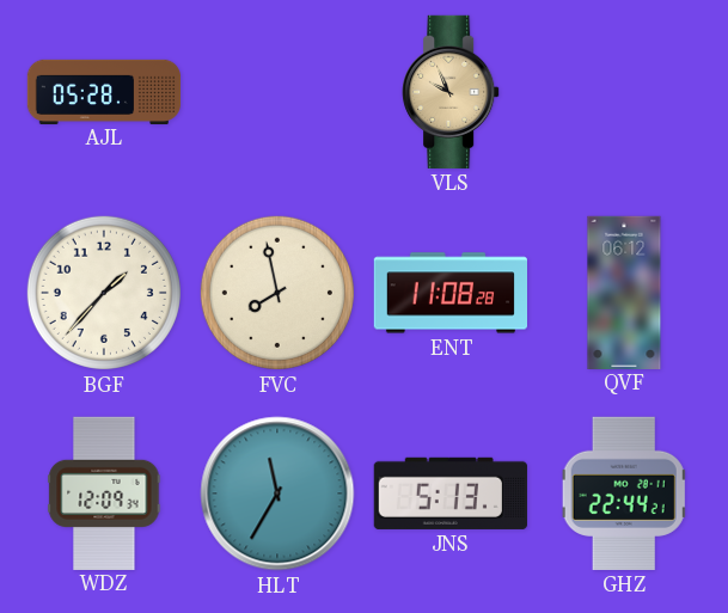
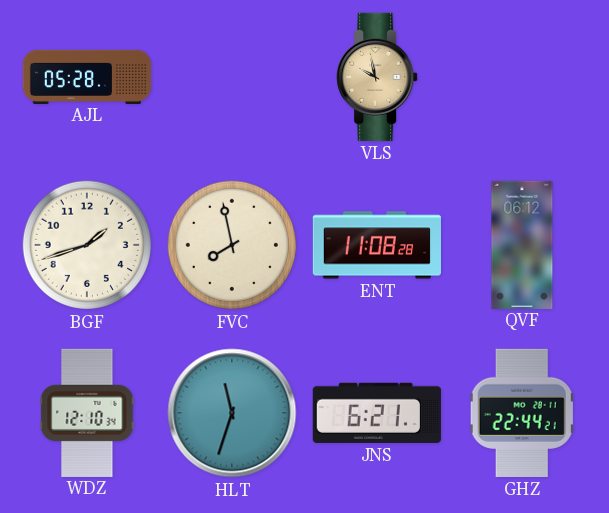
VLS: 9:56 -> 9:58 (377, 77)
BGF: 1:37 -> 1:42 (87, 245)
WDZ: 12:09 -> 12:10 (87, 412)
HLT: 11:35 -> 11:33 (232, 413)
JNS: 5:13 -> 6:21 (377, 413)
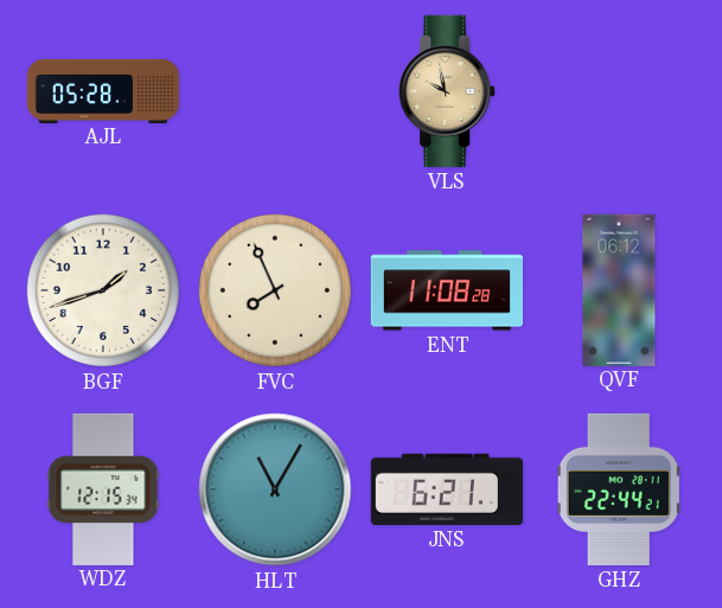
FVC: 7:58 -> 7:56 (275, 290)
WDZ: 12:10 -> 12:15 (103, 488)
HLT: 11:33 -> 11:05 (275, 489)
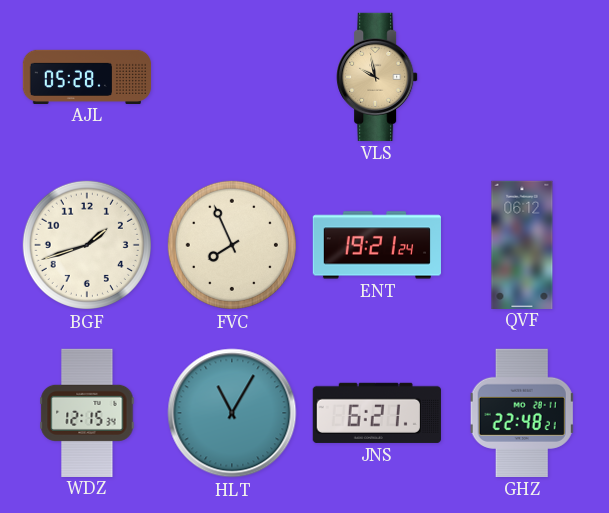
ENT: 11:08 -> 19:21 (376, 245)
GHZ: 22:44 -> 22:48 (522, 413)
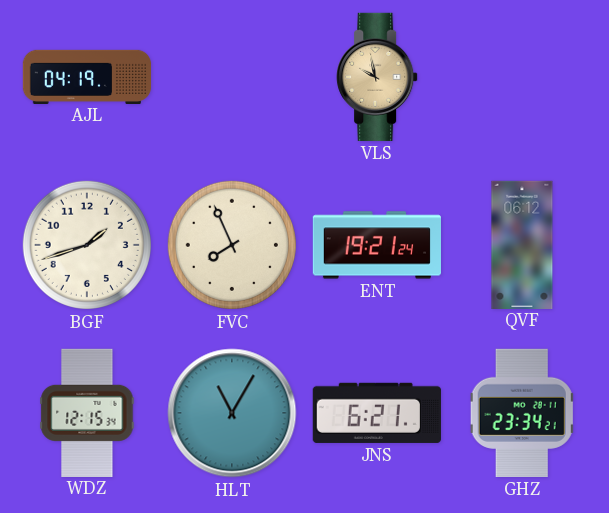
AJL: 05:28 -> 04:19 (87, 76)
GHZ: 22:48 -> 23:34 (522, 413)
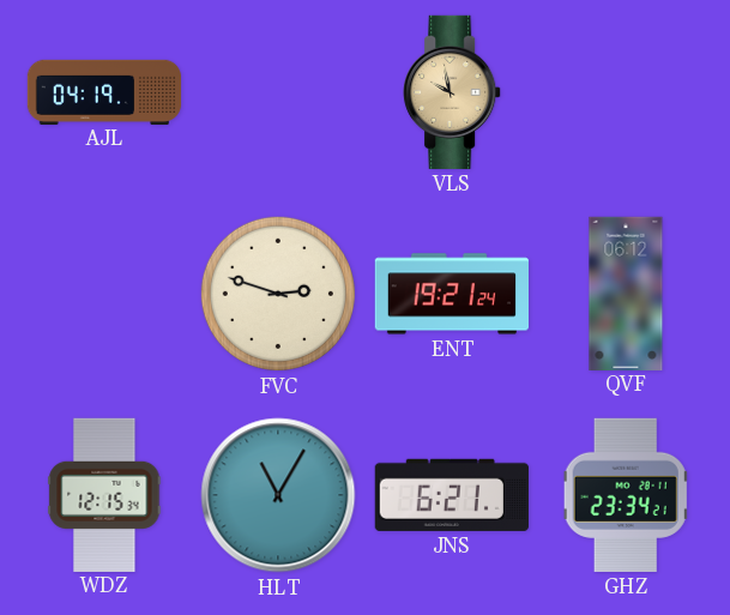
BGF: 1:42 -> none (87, 245)
FVC: 7:56 -> 2:48 (278, 294)
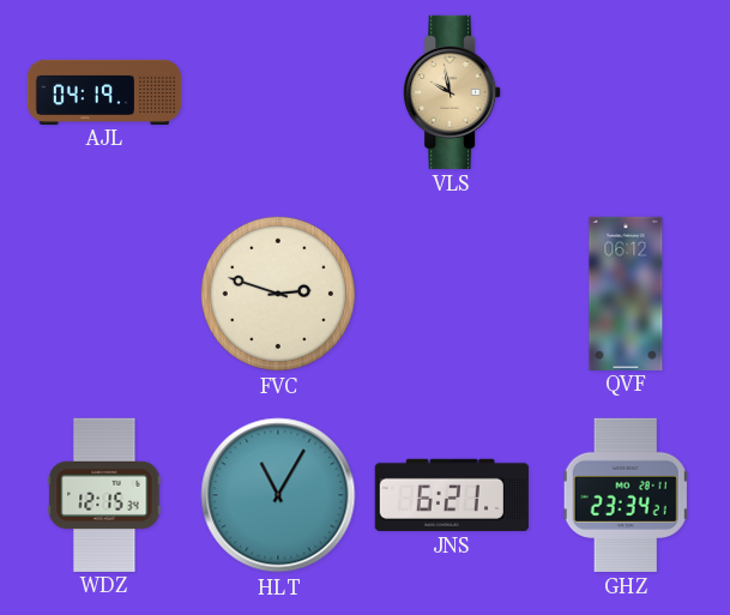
ENT: 19:21 -> none (451, 294)
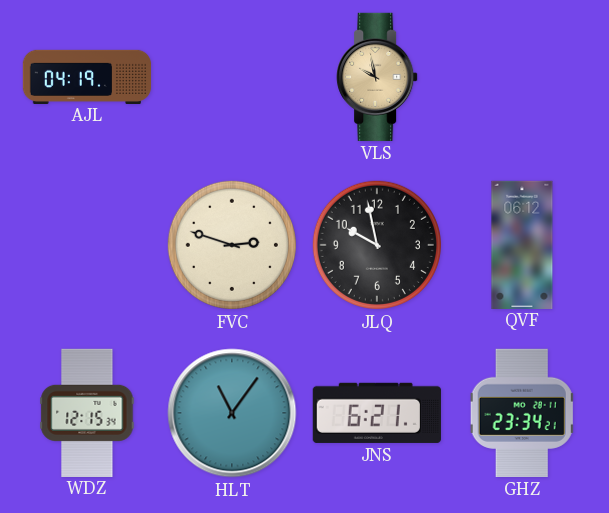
JLQ: none -> 9:58 (377, 245)
HLT: 11:05 -> 11:06 (232, 413)
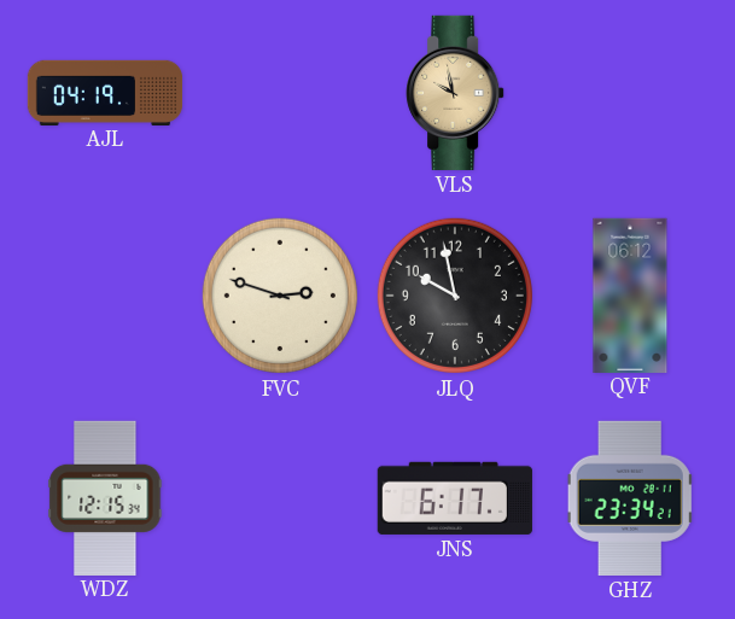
HLT: 11:06 -> none (232, 413)
JNS: 6:21 -> 6:17 (455, 498)
